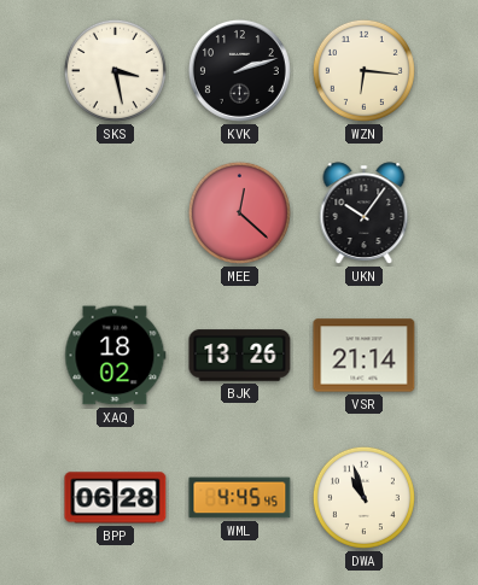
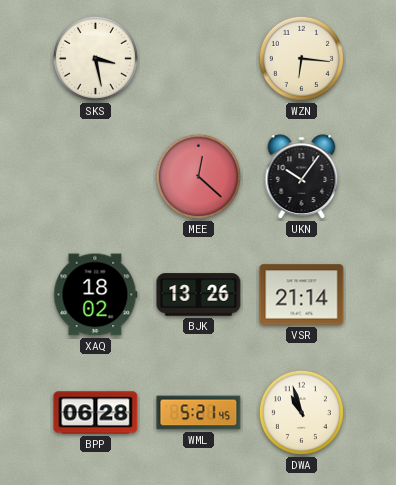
KVK: 2:12 -> none (239, 70)
WML: 4:45 -> 5:21 (199, 413)
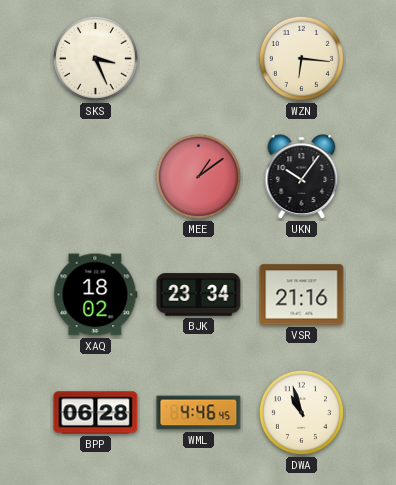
SKS: 3:28 -> 3:26 (95, 58)
MEE: 12:22 -> 1:09 (198, 176)
BJK: 13:26 -> 23:34 (199, 295)
VSR: 21:14 -> 21:16 (302, 295)
WML: 5:21 -> 4:46 (199, 413)
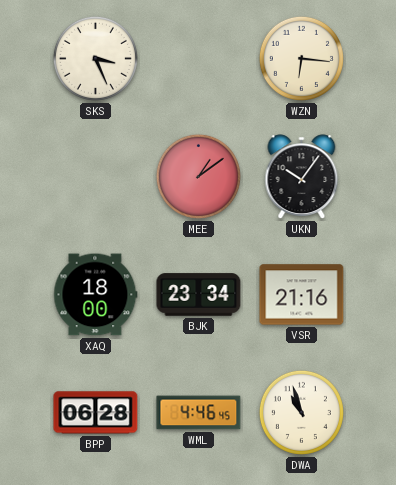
XAQ: 18:02 -> 18:00 (96, 295)
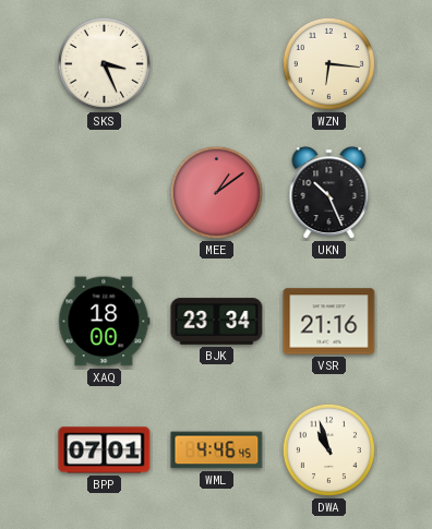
UKN: 10:06 -> 10:26 (329, 193)
BPP: 06:28 -> 07:01 (105, 450)
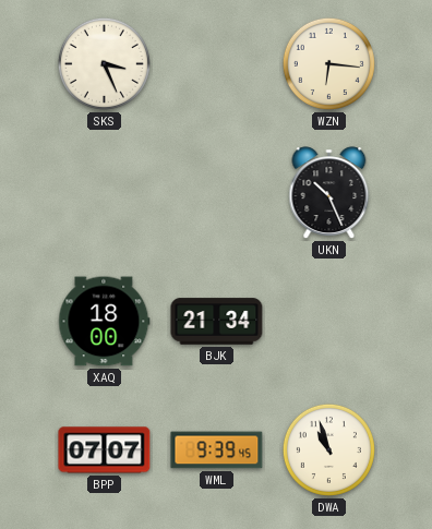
MEE: 1:09 -> none (216, 192)
BJK: 23:34 -> 21:34 (217, 322)
VSR: 21:16 -> none (329, 322)
BPP: 07:01 -> 07:07 (105, 450)
WML: 4:46 -> 9:39 (217, 450)
